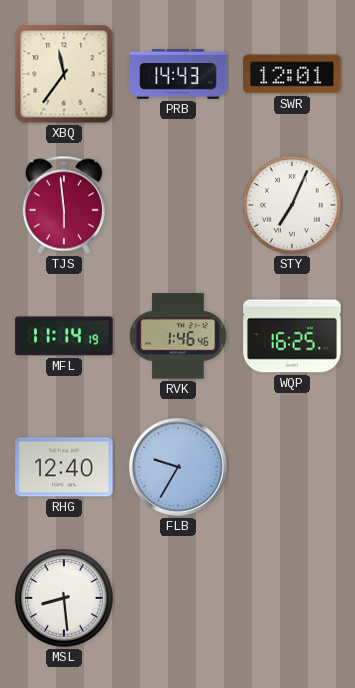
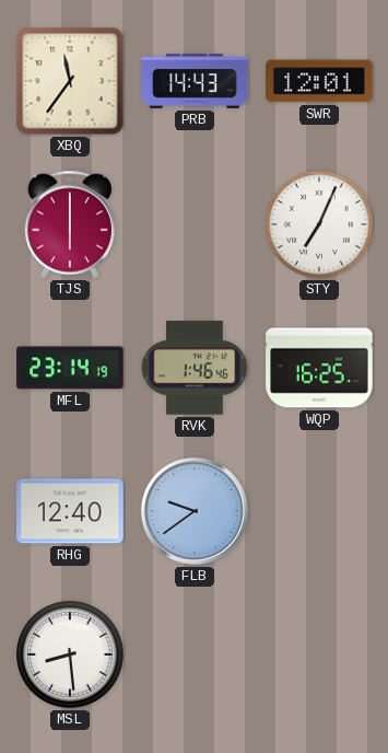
TJS: 5:59 -> 6:00 (69, 224)
MFL: 11:14 -> 23:14 (70, 368)
FLB: 9:35 -> 9:39 (195, 511)
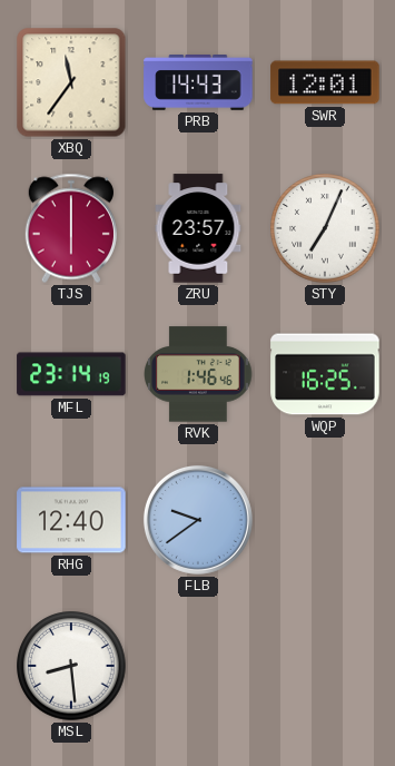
ZRU: none -> 23:57 (198, 228)
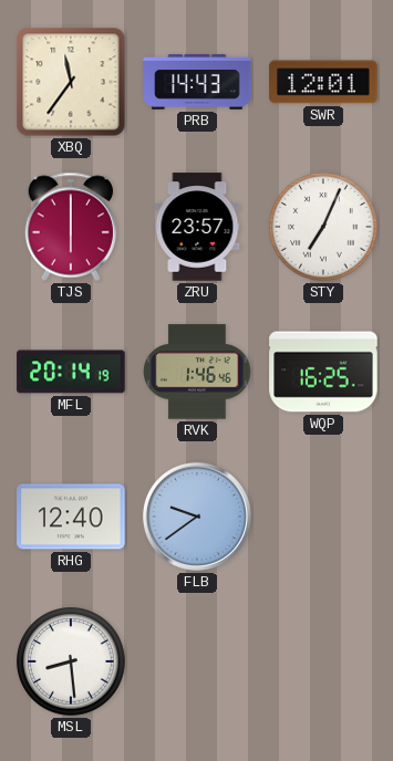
MFL: 23:14 -> 20:14 (71, 372)
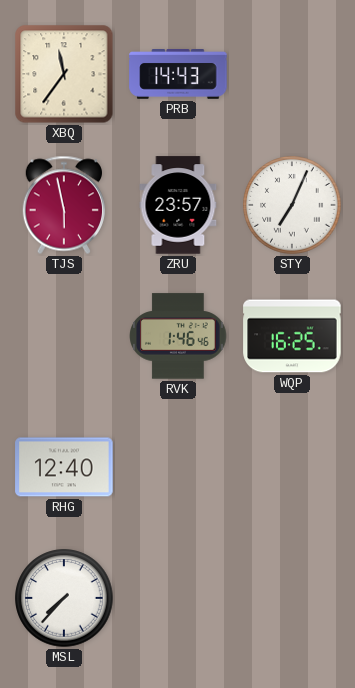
SWR: 12:01 -> none (323, 82)
TJS: 6:00 -> 5:58 (63, 205)
MFL: 20:14 -> none (71, 372)
FLB: 9:39 -> none (197, 517)
MSL: 8:29 -> 7:37 (64, 598)
